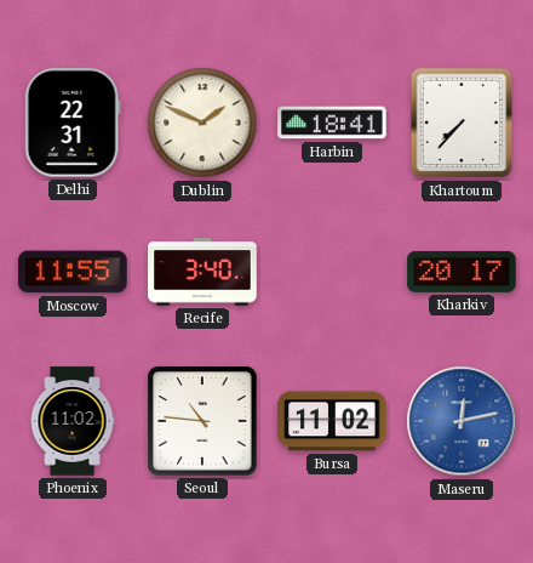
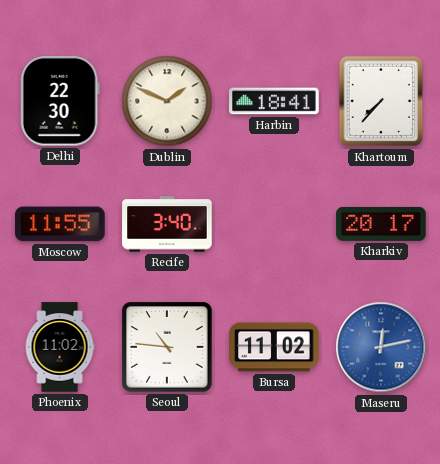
Delhi: 22:31 -> 22:30 (60, 101)
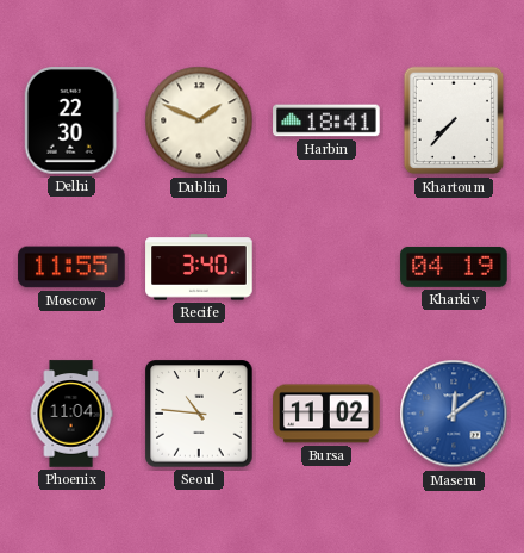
Kharkiv: 20:17 -> 04:19 (454, 267)
Phoenix: 11:02 -> 11:04 (71, 414)
Maseru: 12:13 -> 12:09 (454, 414)
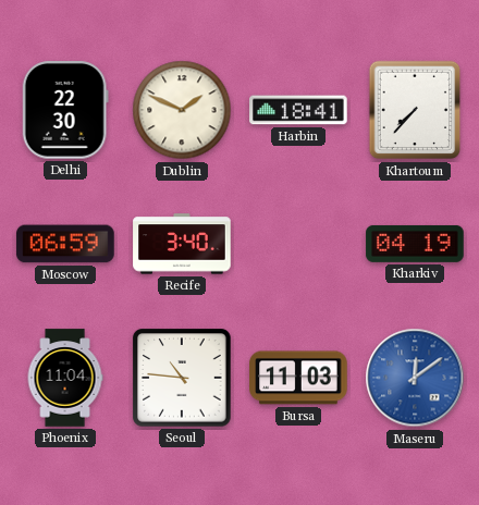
Moscow: 11:55 -> 06:59 (65, 244)
Bursa: 11:02 -> 11:03 (298, 378)
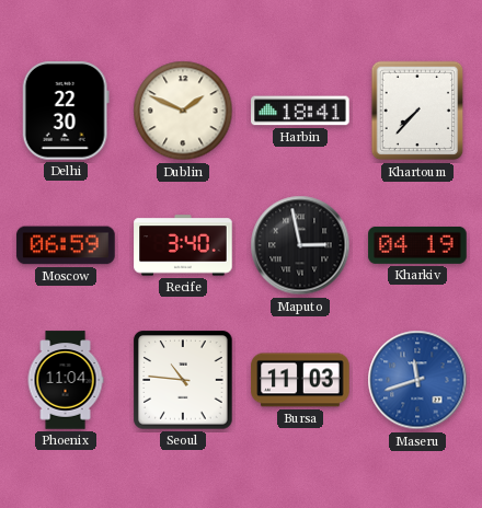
Maputo: none -> 2:58 (300, 245)
Maseru: 12:09 -> 11:42 (417, 380)
